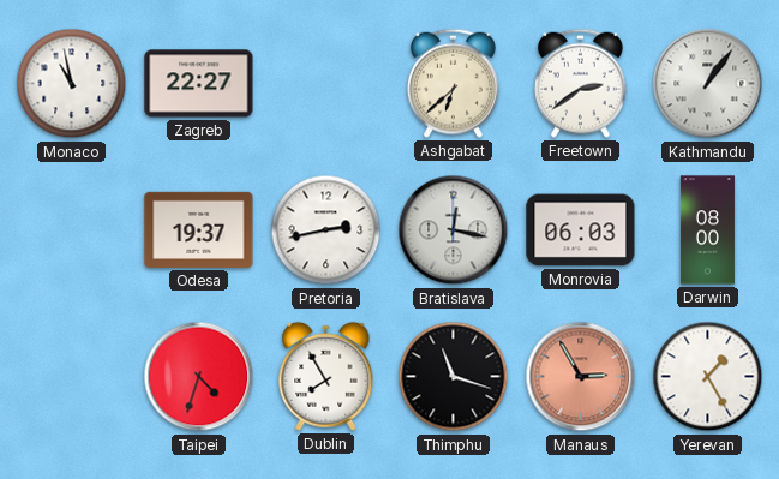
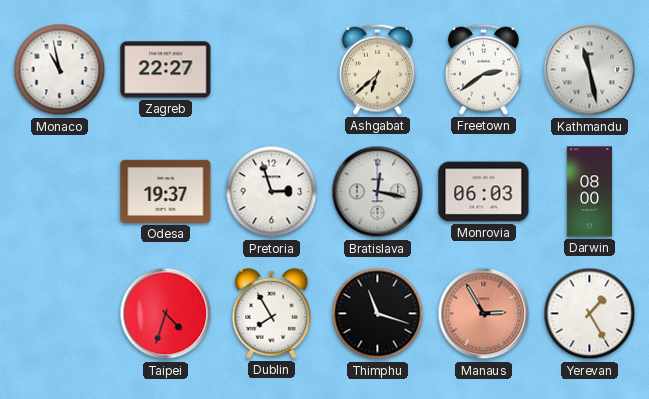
Kathmandu: 1:06 -> 11:28 (590, 70)
Pretoria: 2:43 -> 2:57 (272, 192)
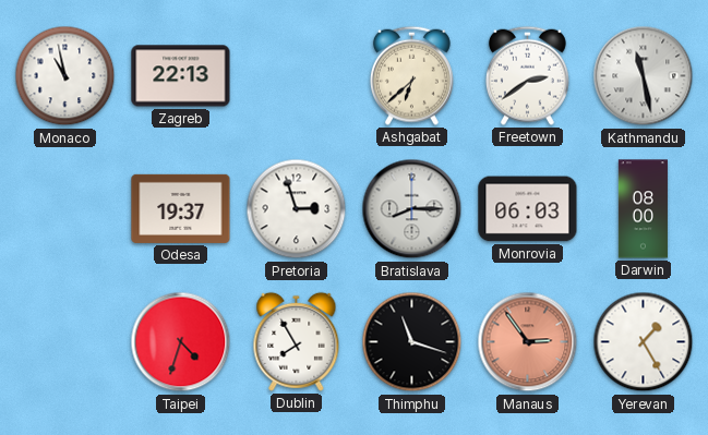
Zagreb: 22:27 -> 22:13 (181, 76)
Bratislava: 12:17 -> 8:15 (412, 209)
Manaus: 2:55 -> 2:54 (528, 342)
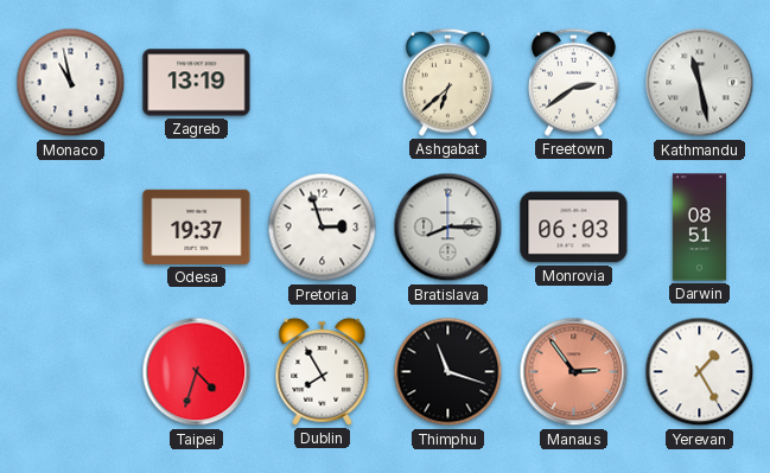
Zagreb: 22:13 -> 13:19 (197, 83)
Darwin: 08:00 -> 08:51 (699, 228)
